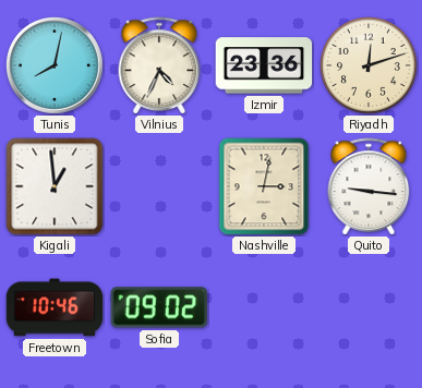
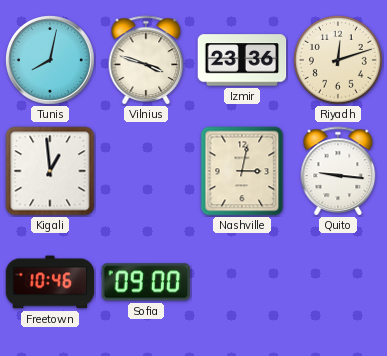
Vilnius: 4:34 -> 3:48 (146, 60)
Sofia: 09:02 -> 09:00 (145, 282)
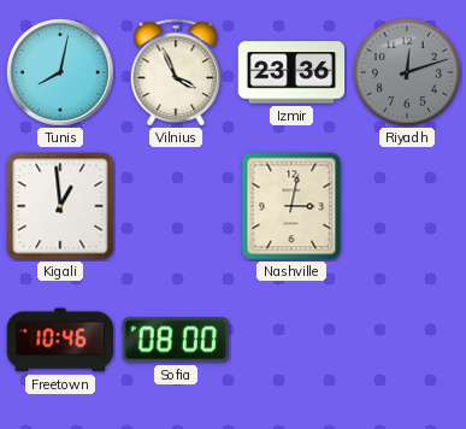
Vilnius: 3:48 -> 3:56 (176, 72)
Riyadh dial: cream -> grey (408, 74)
Quito: 9:16 -> none (338, 171)
Sofia: 09:00 -> 08:00 (175, 340)
